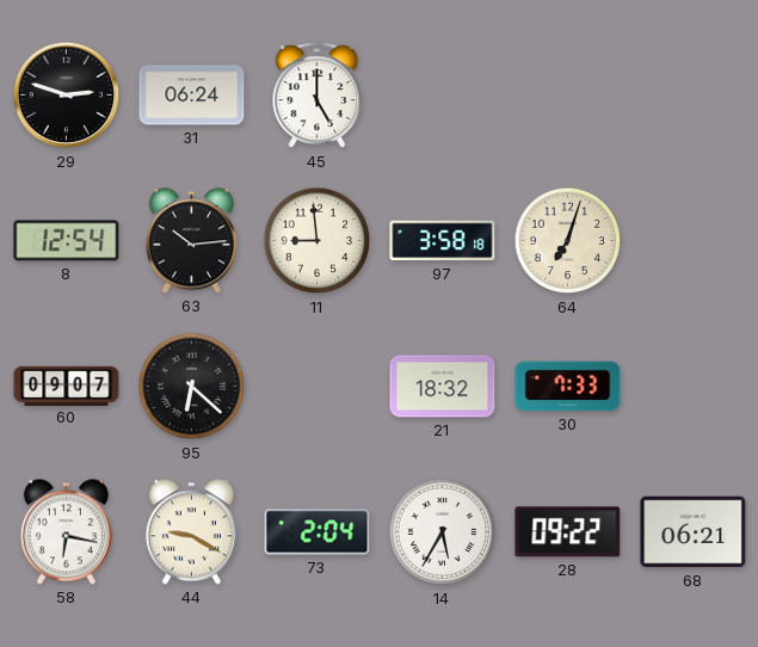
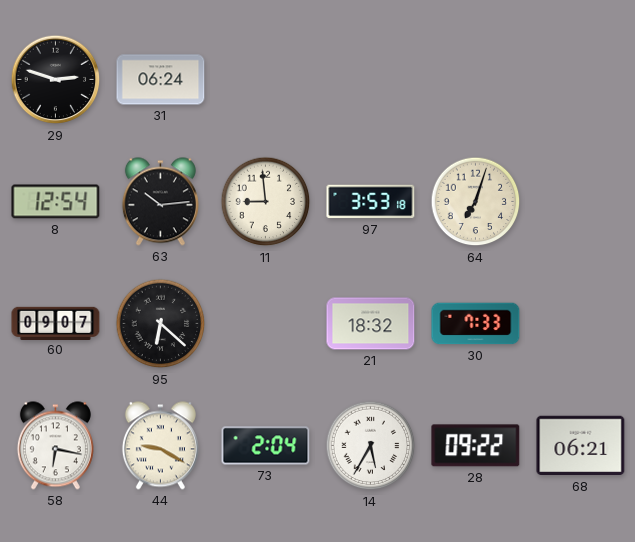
45: 5:00 -> none (318, 95)
97: 3:58 -> 3:53 (371, 202)
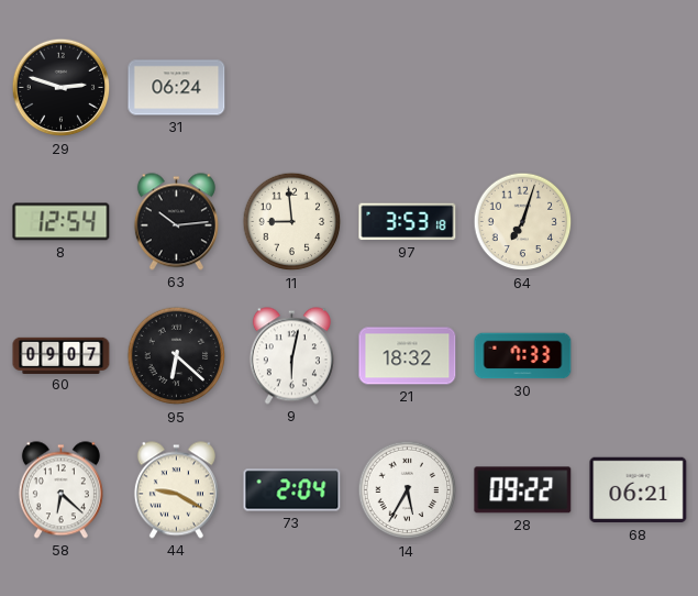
9: none -> 6:02 (291, 356)
58: 6:17 -> 6:22 (60, 490)
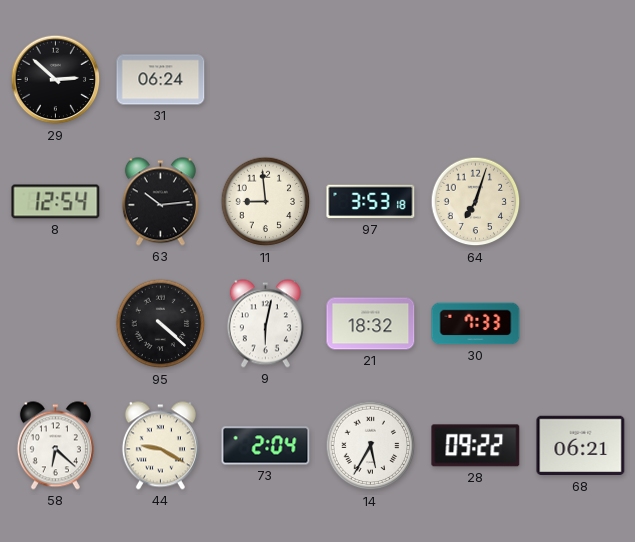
29: 2:48 -> 2:52 (56, 80)
60: 09:07 -> none (62, 355)
95: 6:22 -> 4:22 (161, 324)
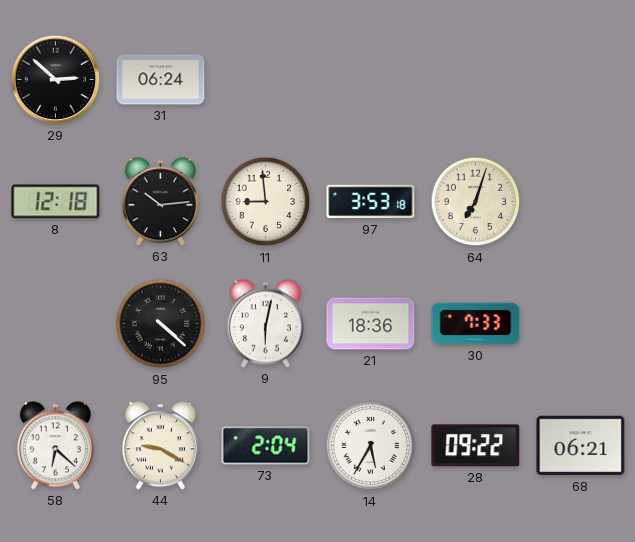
8: 12:54 -> 12:18 (56, 202)
21: 18:32 -> 18:36 (371, 324)
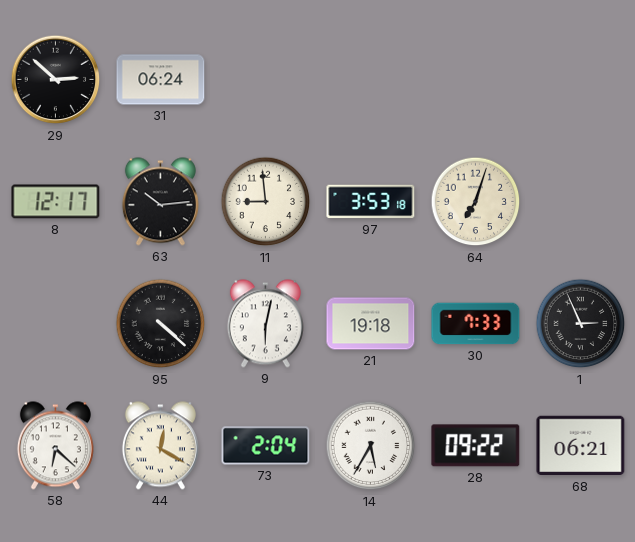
8: 12:18 -> 12:17 (56, 202)
21: 18:36 -> 19:18 (371, 324)
1: none -> 2:56 (581, 324)
44: 9:20 -> 12:20 (160, 446)
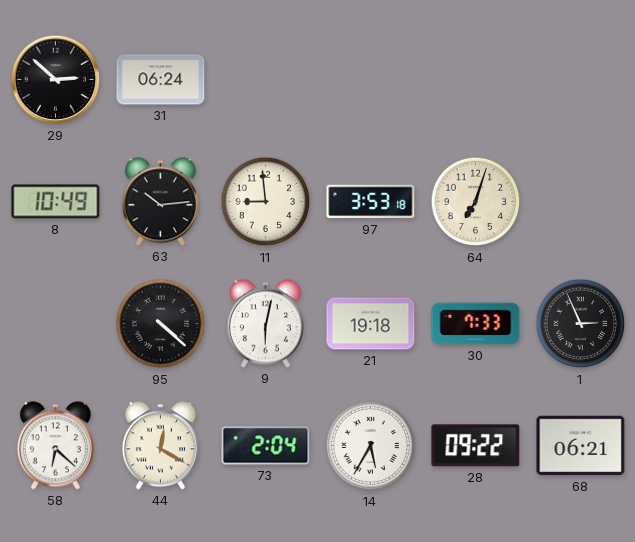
8: 12:17 -> 10:49 (56, 202)
